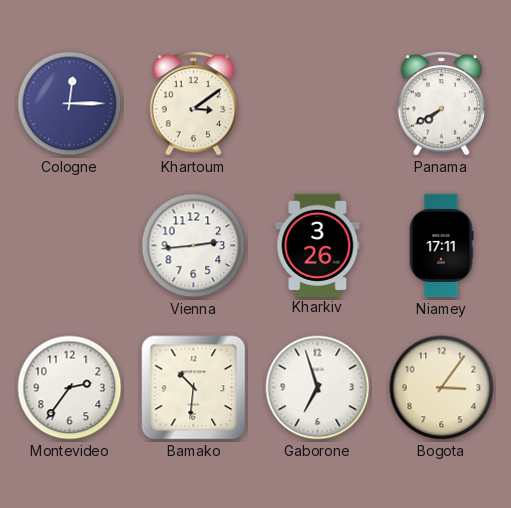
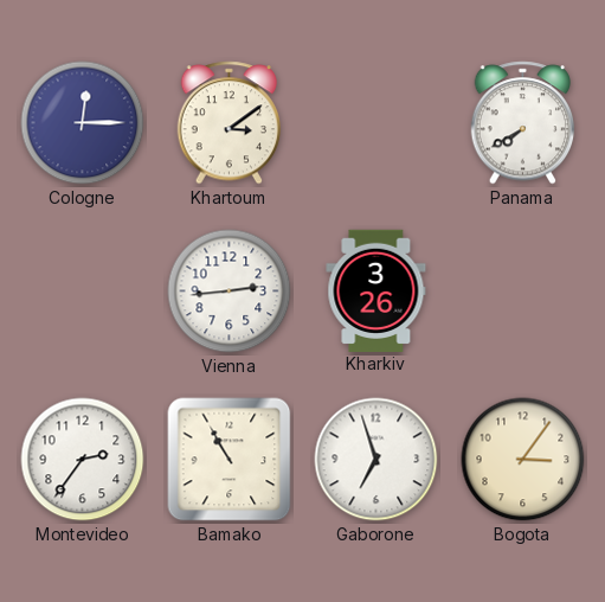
Niamey: 17:11 -> none (441, 246)
Bamako: 10:31 -> 10:55 (230, 460)
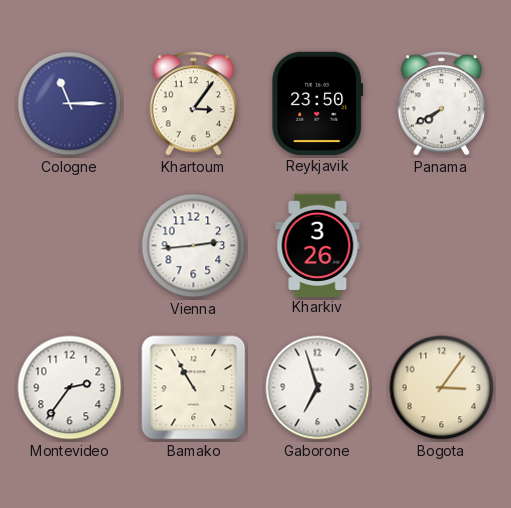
Cologne: 12:15 -> 11:15 (70, 104)
Khartoum: 3:09 -> 3:06 (194, 104)
Reykjavik: none -> 23:50 (318, 103)
